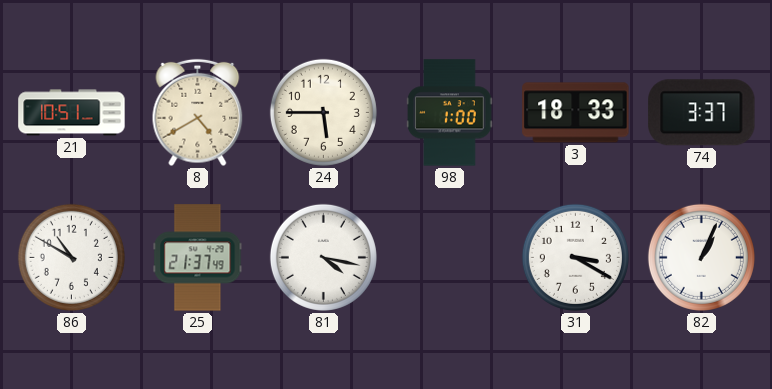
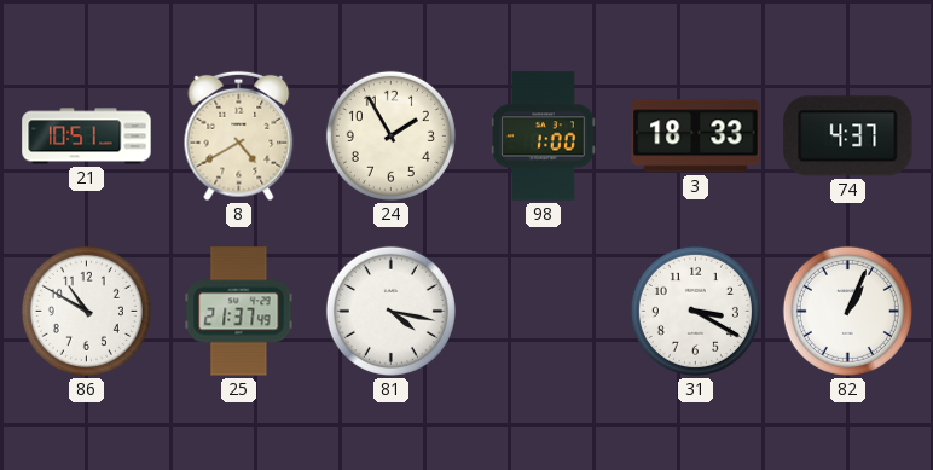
24: 5:45 -> 1:55 (390, 135)
74: 3:37 -> 4:37 (848, 137)
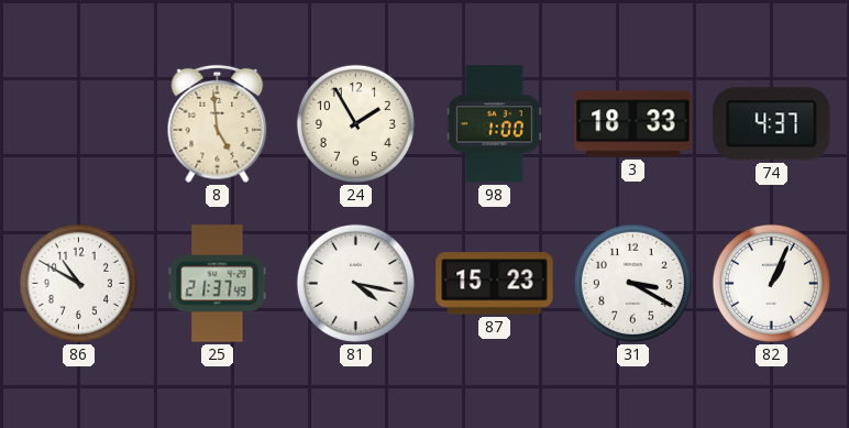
21: 10:51 -> none (87, 137)
8: 4:40 -> 4:59 (218, 124)
87: none -> 15:23 (495, 284)
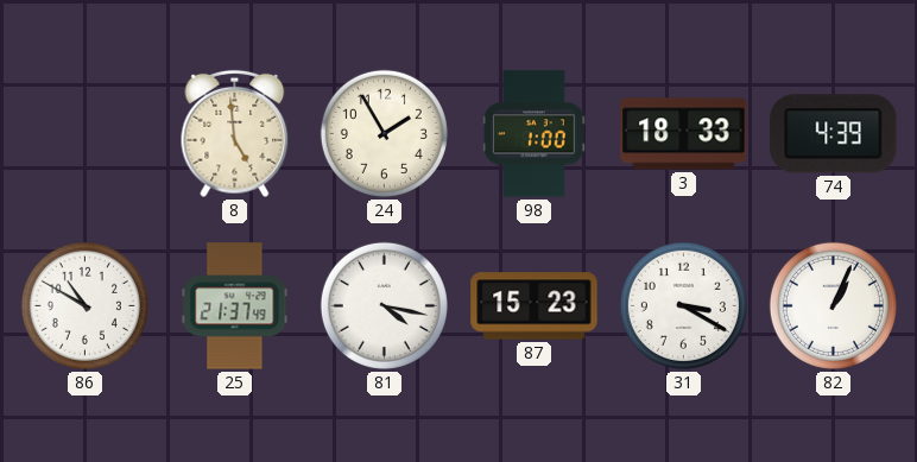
74: 4:37 -> 4:39 (834, 134)
